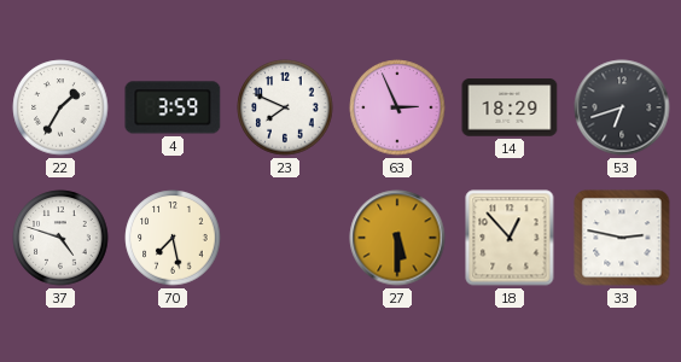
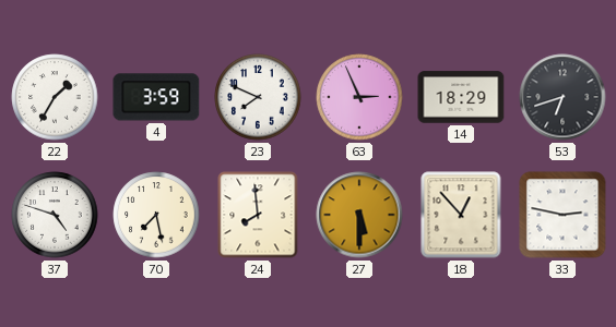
24: none -> 7:59 (258, 215)
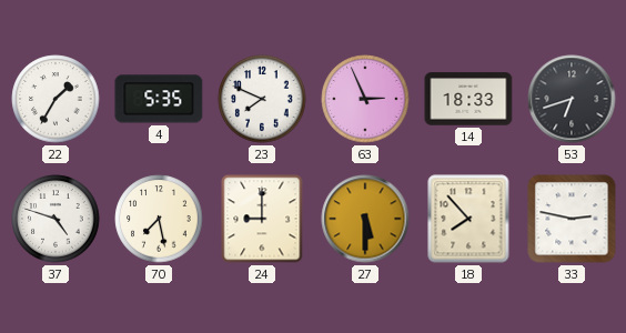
4: 3:59 -> 5:35 (159, 99)
14: 18:29 -> 18:33 (468, 99)
24: 7:59 -> 9:00 (262, 219)
18: 12:53 -> 7:53 (468, 219)
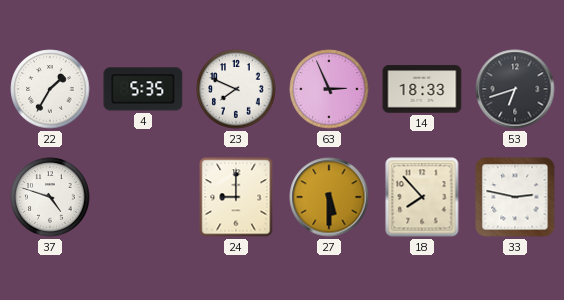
70: 7:28 -> none (159, 219)
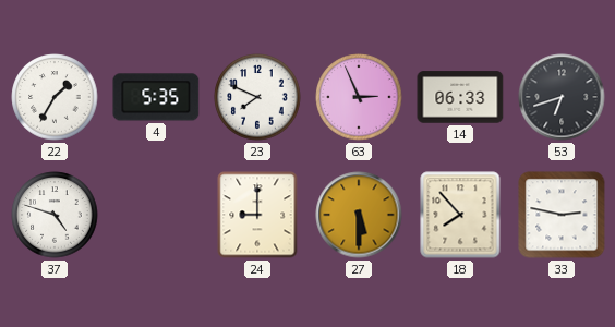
14: 18:33 -> 06:33 (460, 97)
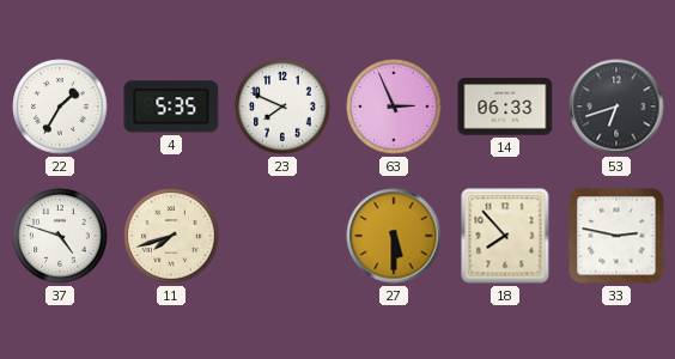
11: none -> 7:42 (171, 236)
24: 9:00 -> none (257, 215)
